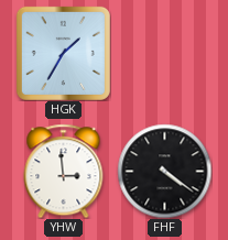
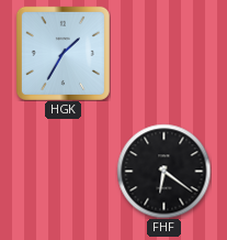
YHW: 2:59 -> none (64, 171)
FHF: 4:21 -> 6:21 (163, 171)
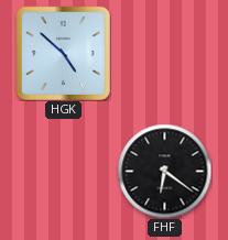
HGK: 1:35 -> 4:52 (63, 53)
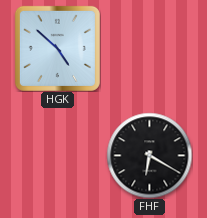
FHF: 6:21 -> 6:20 (149, 155)
